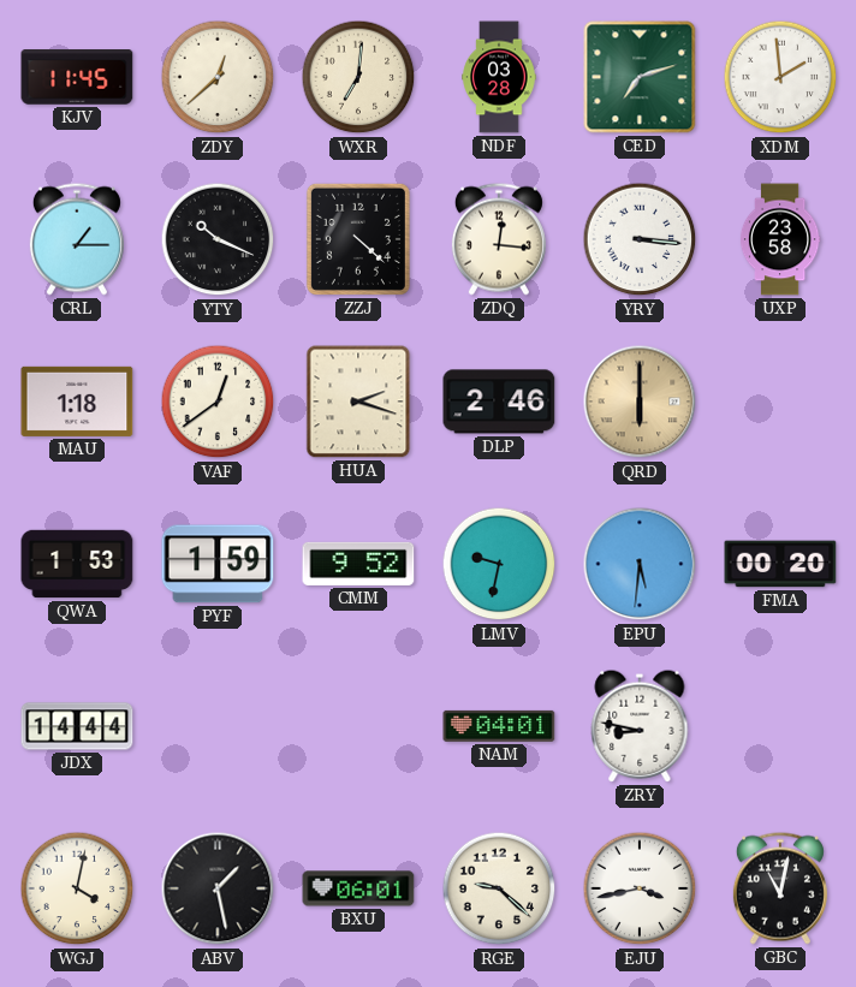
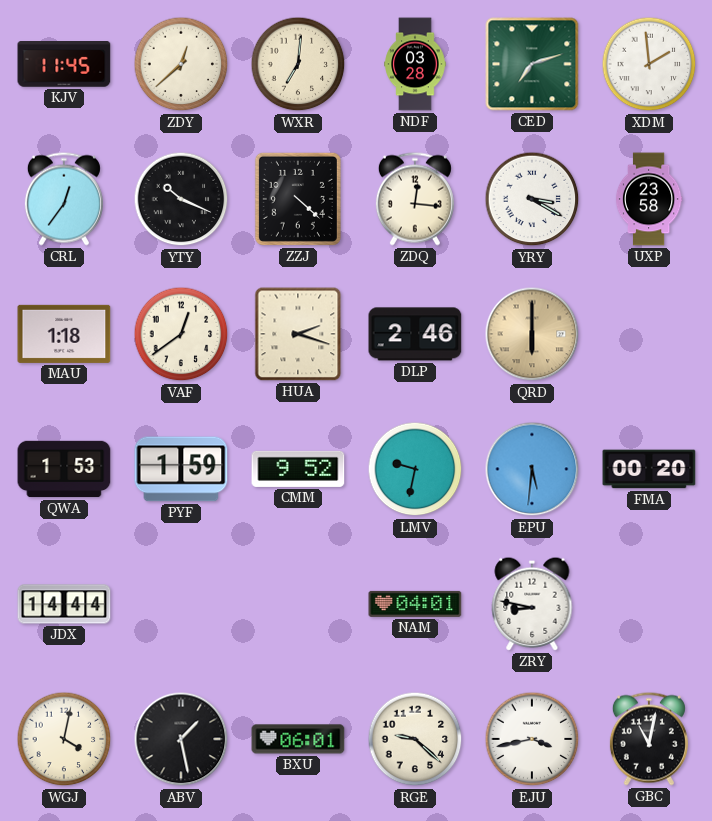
CRL: 1:15 -> 12:36 (64, 199)
YRY: 3:16 -> 3:20 (532, 199)
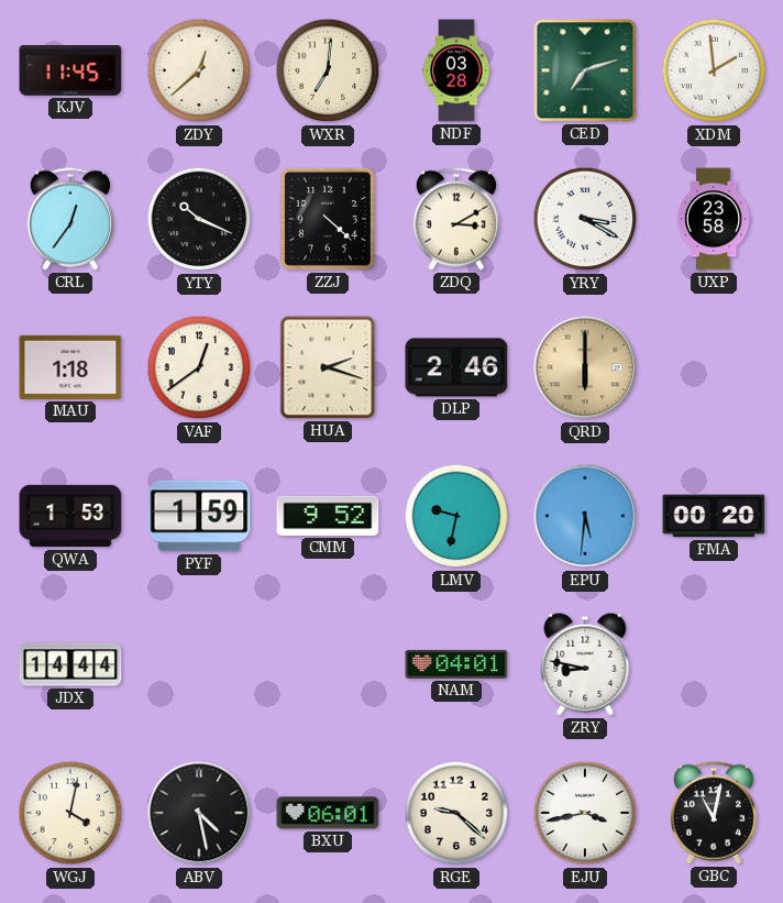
ZDQ: 12:16 -> 3:10 (456, 219)
ABV: 1:28 -> 4:28 (199, 813)
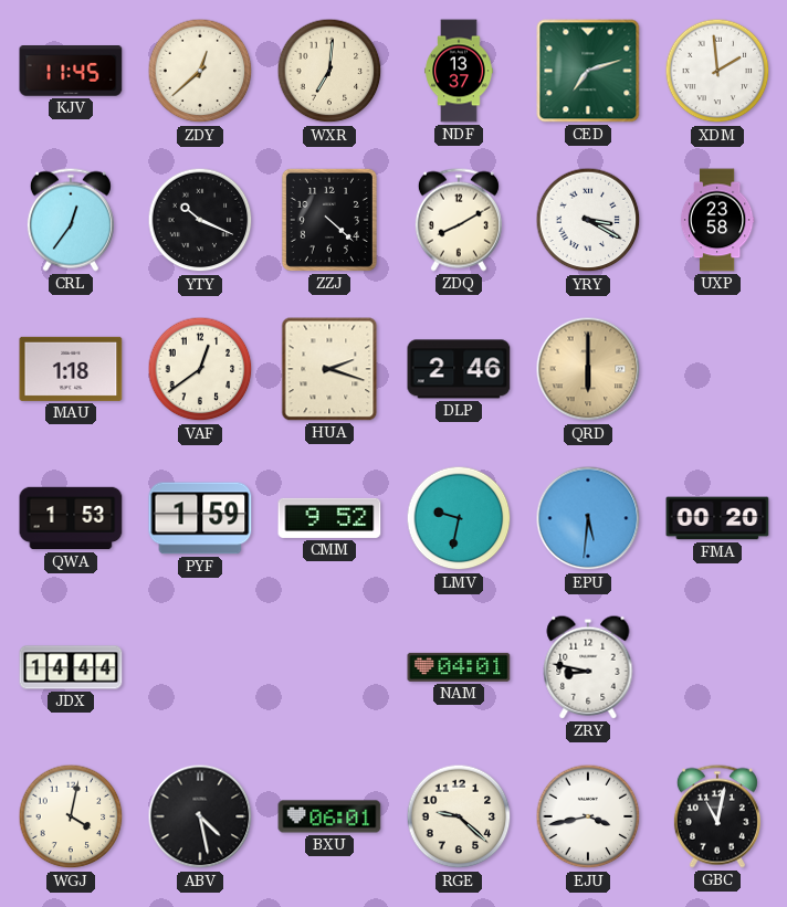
NDF: 03:28 -> 13:37 (459, 71)
ZDQ: 3:10 -> 8:10 (459, 220)
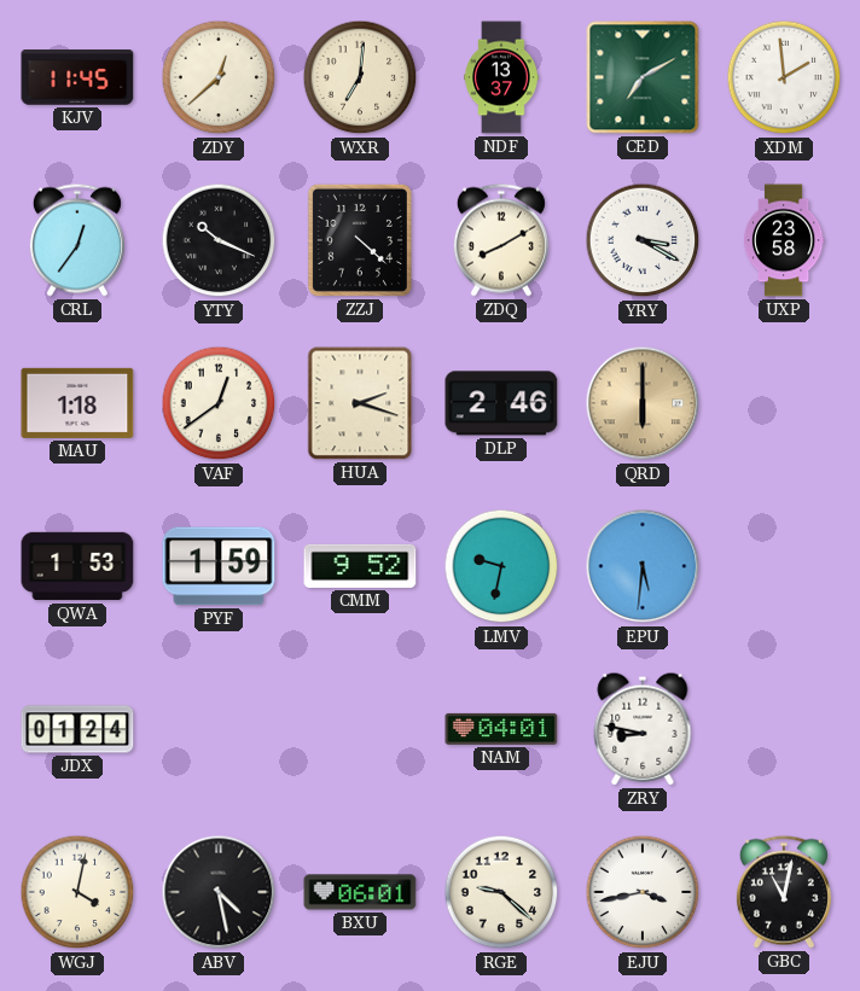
CED: 7:12 -> 7:10 (643, 77)
FMA: 00:20 -> none (717, 518)
JDX: 14:44 -> 01:24 (77, 729)
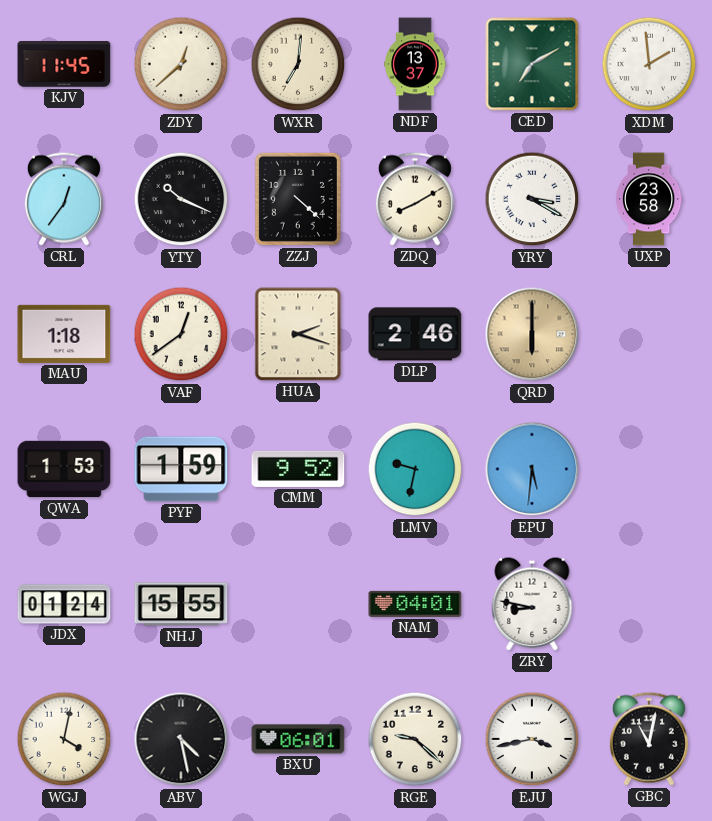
NHJ: none -> 15:55 (181, 604)
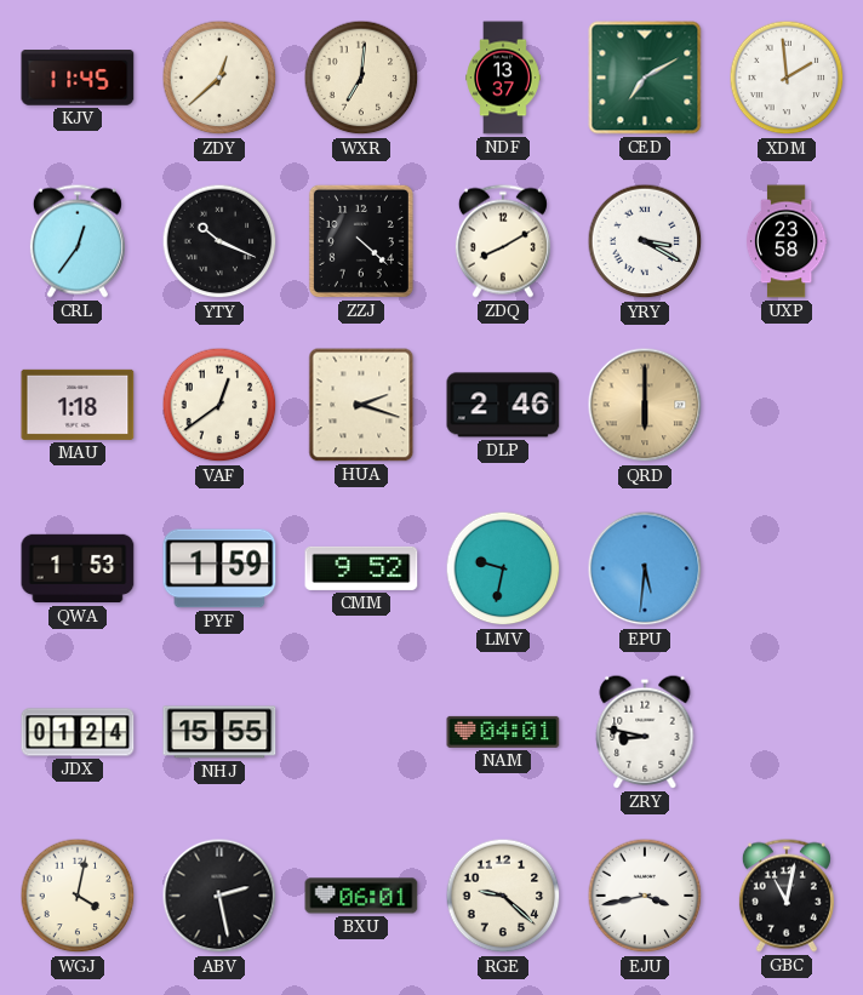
ABV: 4:28 -> 2:28 (219, 896)
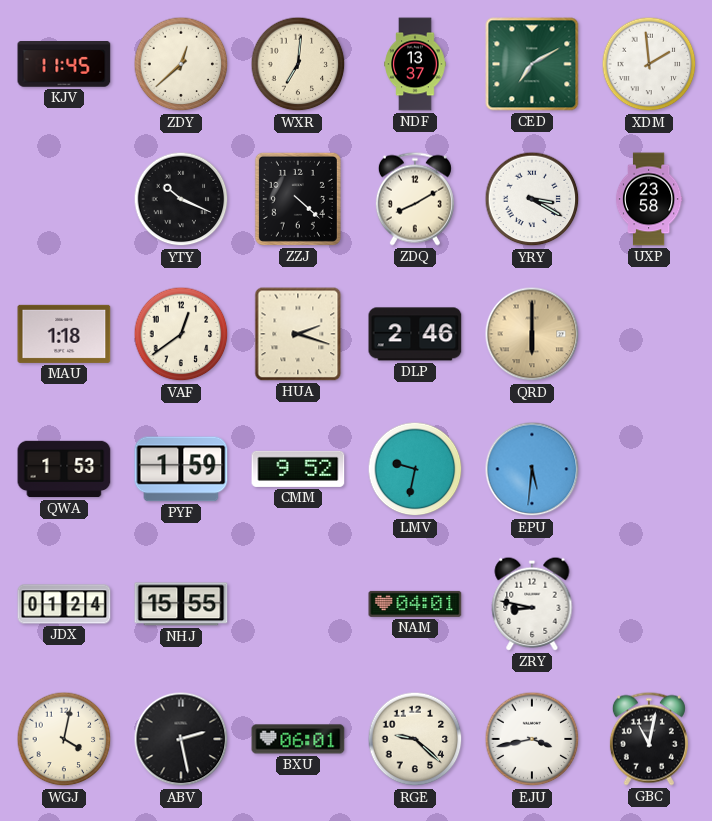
CRL: 12:36 -> none (78, 241)
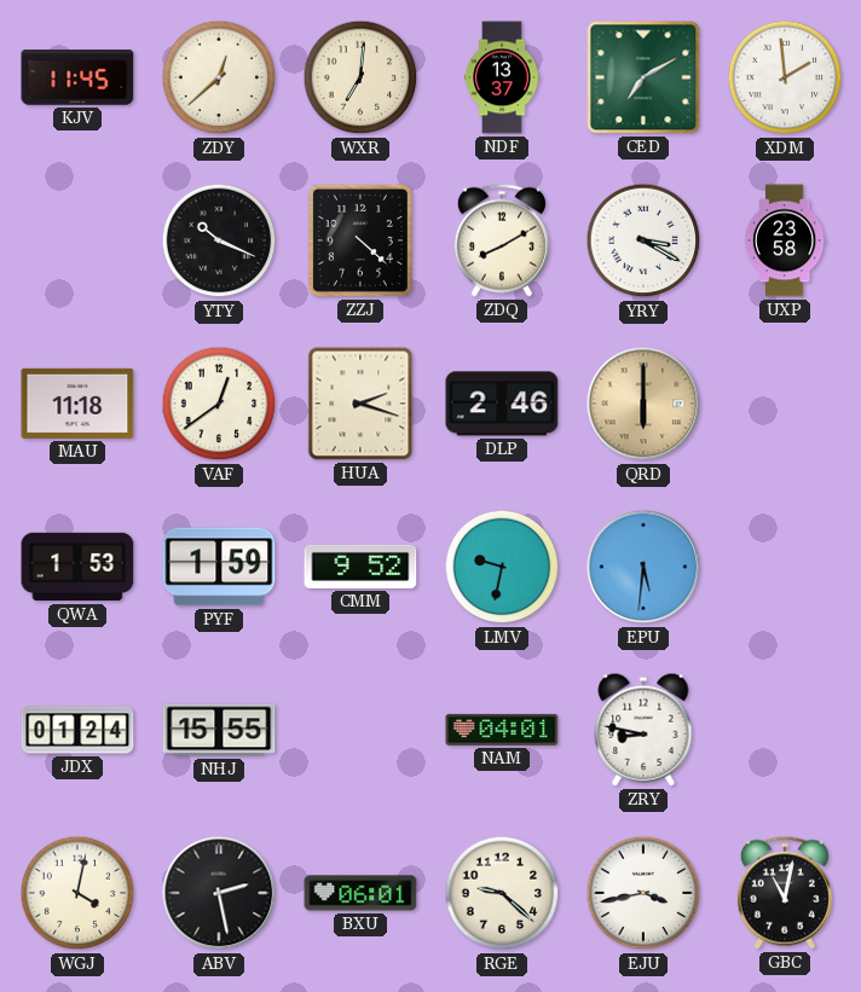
MAU: 1:18 -> 11:18 (77, 404)
